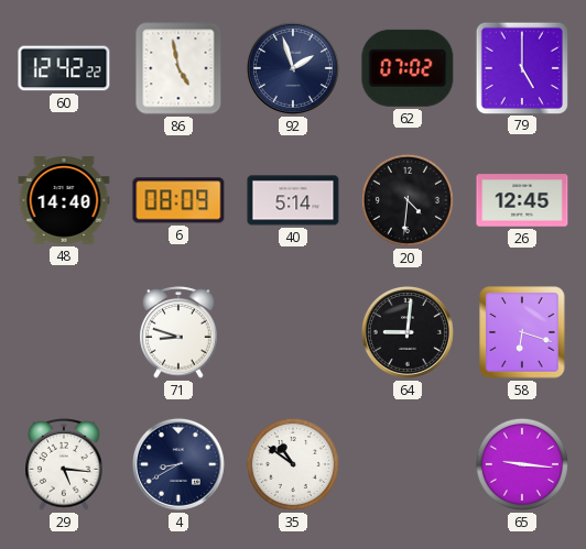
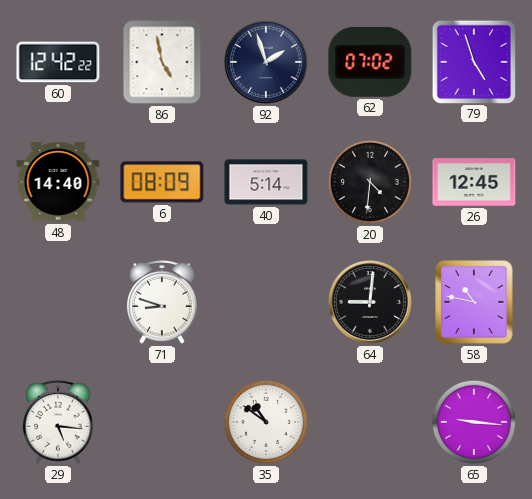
79: 5:00 -> 4:57 (473, 61)
58: 6:18 -> 10:47 (474, 302)
4: 8:40 -> none (178, 464)
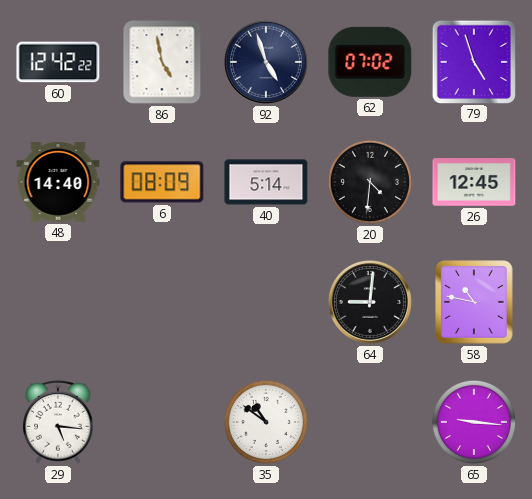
92: 1:57 -> 4:57 (266, 62)
71: 8:48 -> none (162, 303)
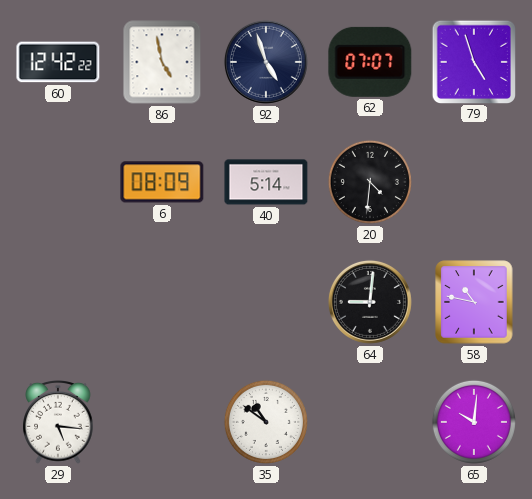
62: 07:02 -> 07:07 (370, 62)
48: 14:40 -> none (58, 183)
26: 12:45 -> none (474, 182)
65: 9:16 -> 10:01 (474, 422)
